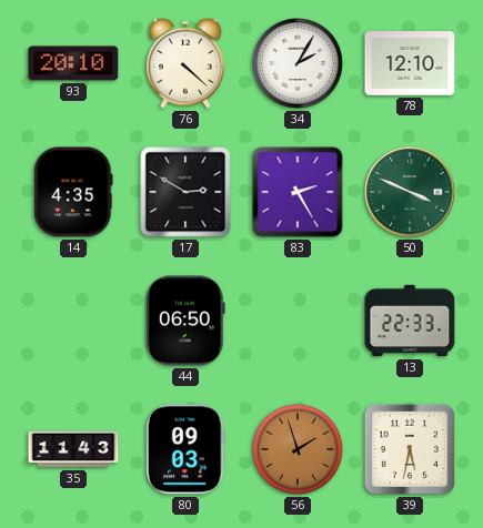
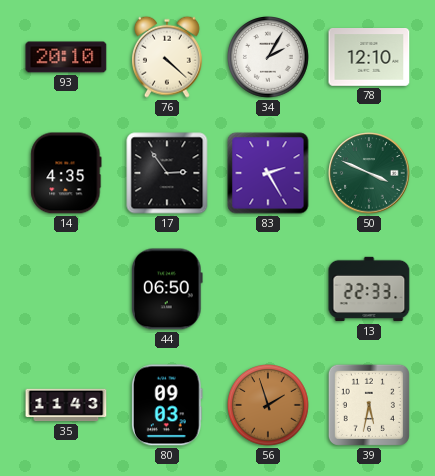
17: 2:50 -> 2:54 (167, 173)
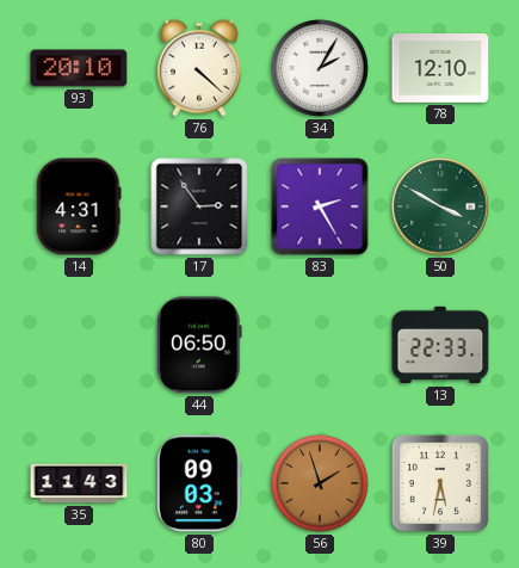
14: 4:35 -> 4:31 (79, 206)
50: 3:49 -> 3:50 (440, 206)
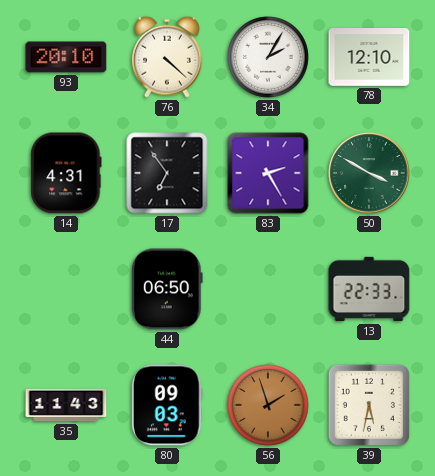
17: 2:54 -> 6:54 (167, 173)
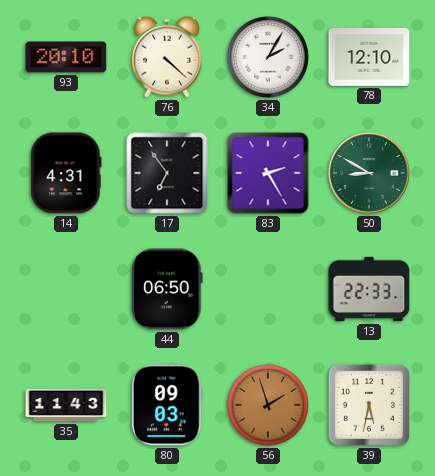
50: 3:50 -> 8:50 (369, 173)
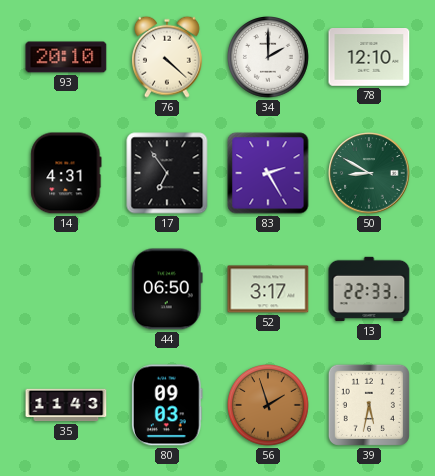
34: 2:05 -> 2:00 (269, 58)
52: none -> 3:17 (268, 289)
